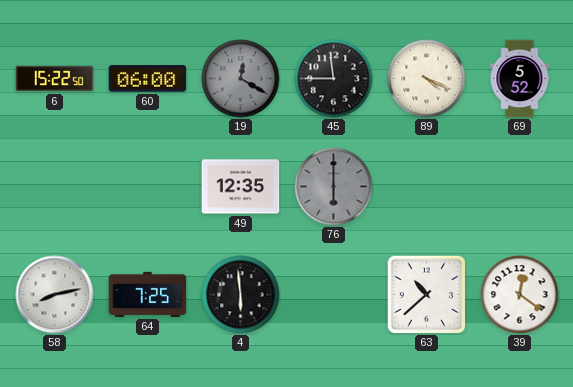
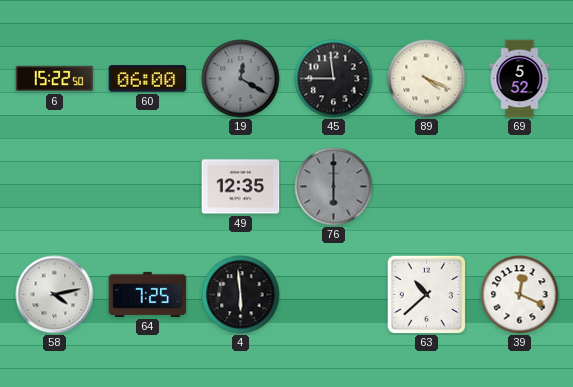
58: 8:13 -> 4:13 (55, 295)
39: 12:21 -> 12:19 (520, 295)
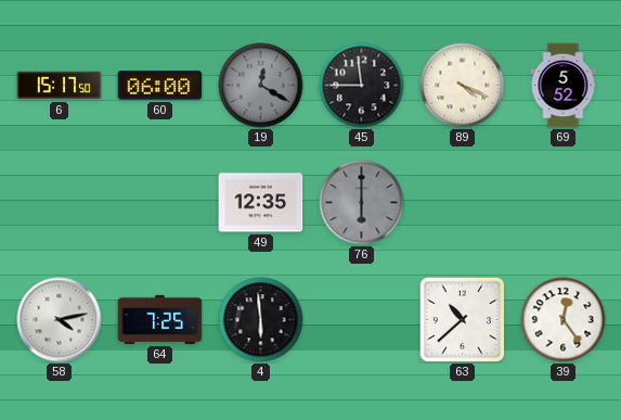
6: 15:22 -> 15:17 (60, 86)
39: 12:19 -> 12:24 (564, 320)
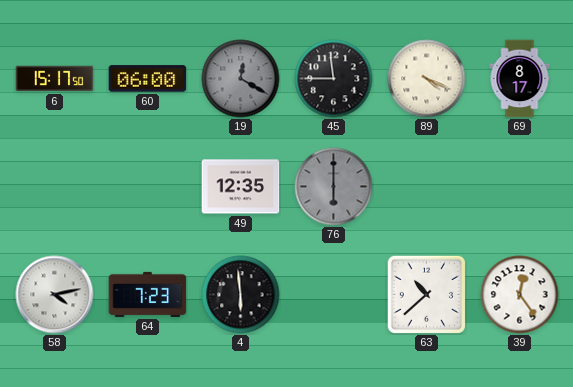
69: 5:52 -> 8:17 (520, 79)
64: 7:25 -> 7:23 (148, 294)
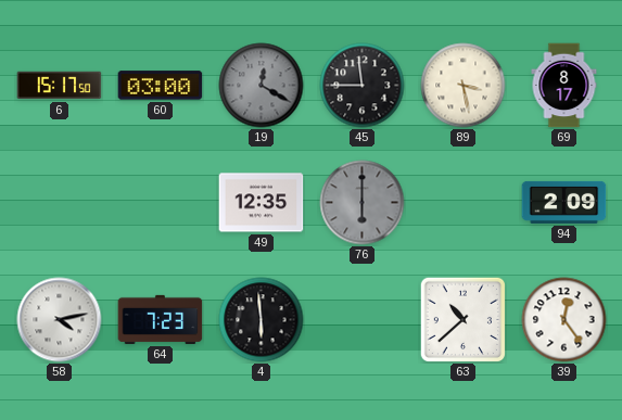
60: 06:00 -> 03:00 (161, 86)
89: 4:19 -> 3:28 (464, 86)
94: none -> 2:09 (564, 202)
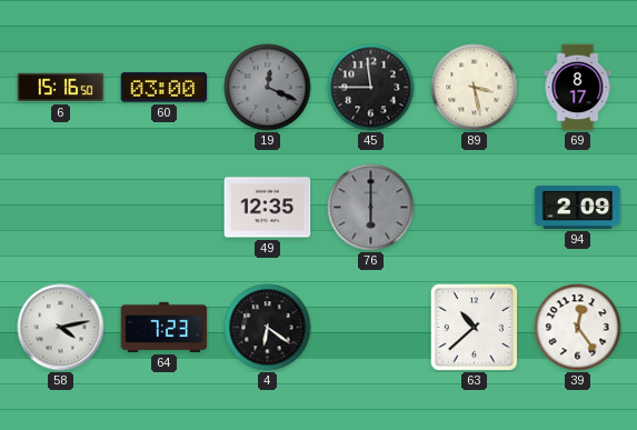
6: 15:17 -> 15:16 (61, 88)
19: 12:20 -> 12:19 (268, 88)
4: 5:59 -> 6:21 (268, 328)
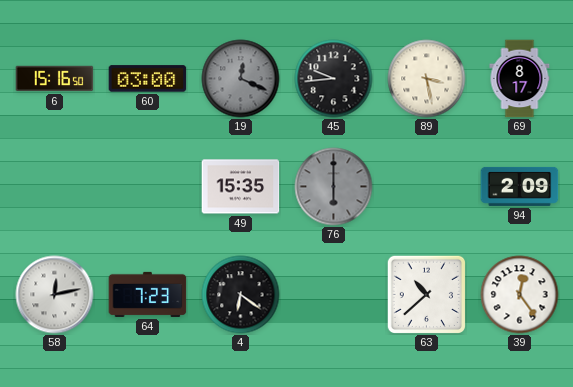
45: 11:45 -> 9:44 (334, 79)
49: 12:35 -> 15:35 (241, 187)
58: 4:13 -> 12:13 (55, 295)
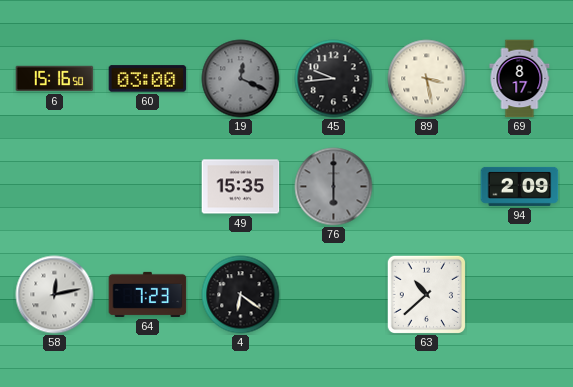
39: 12:24 -> none (520, 295)
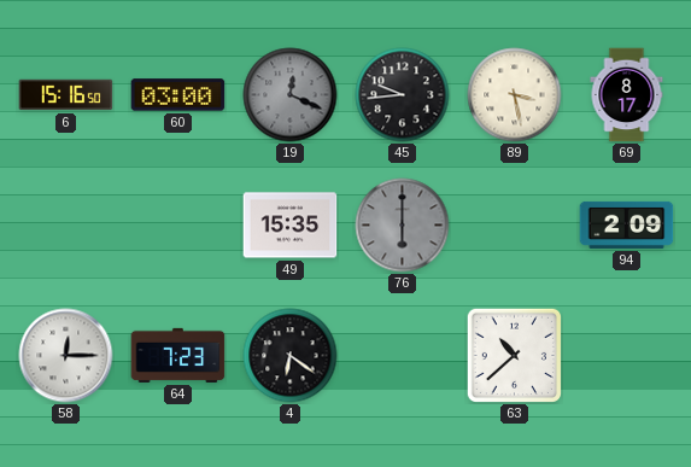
58: 12:13 -> 12:15 (66, 356)
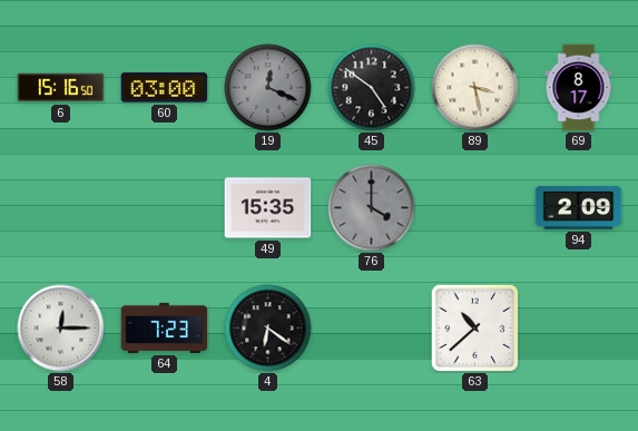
45: 9:44 -> 4:51 (372, 88)
76: 6:00 -> 4:00 (372, 208)
